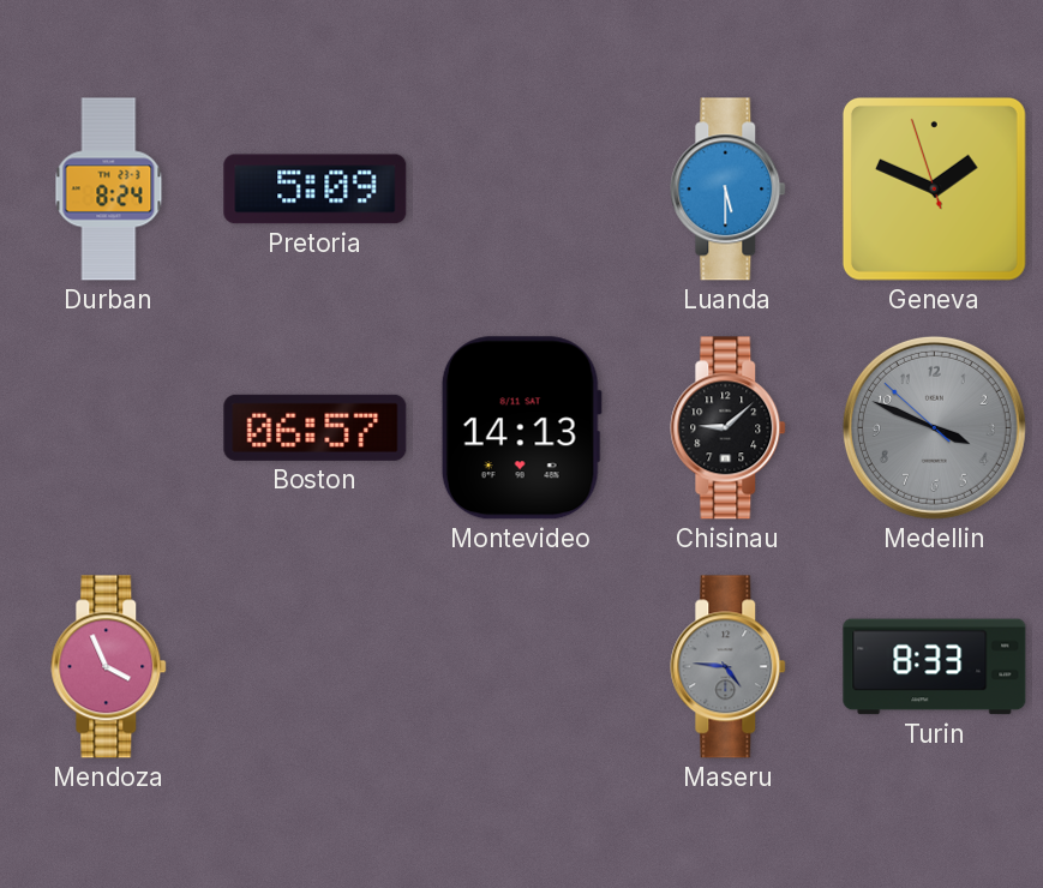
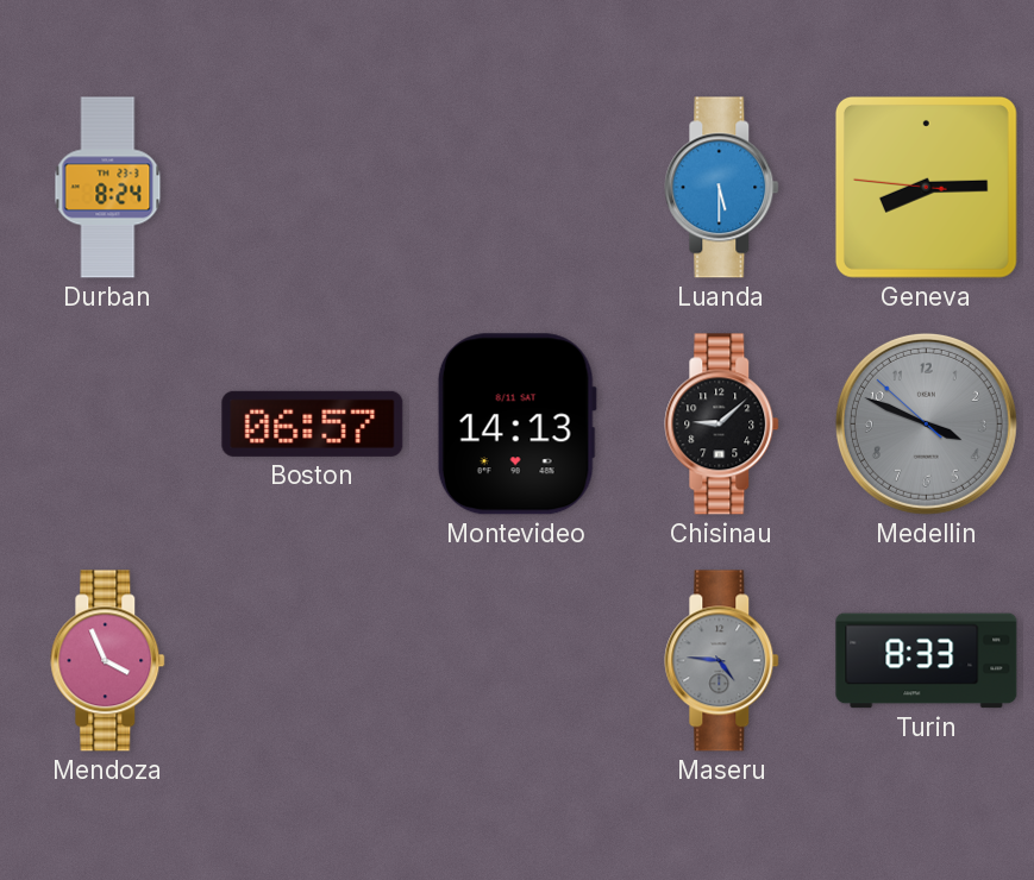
Pretoria: 5:09 -> none (316, 190)
Geneva: 1:48 -> 8:14 (926, 187)
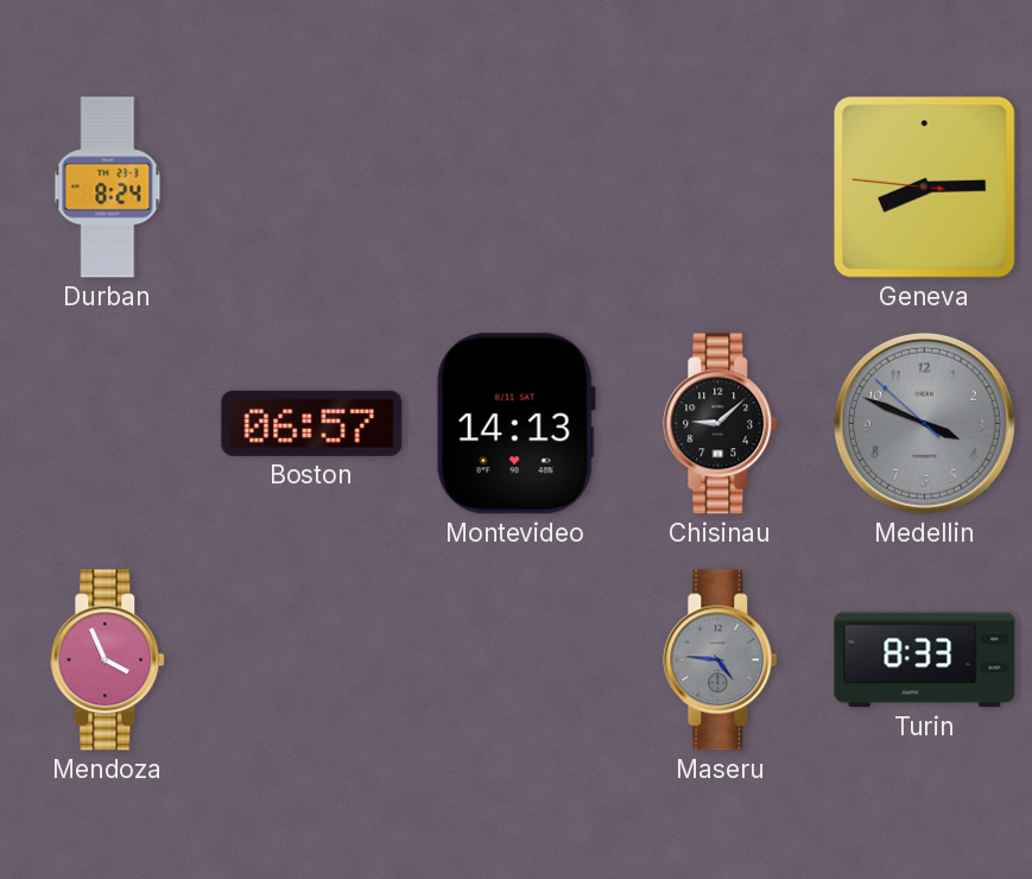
Luanda: 5:30 -> none (722, 188)
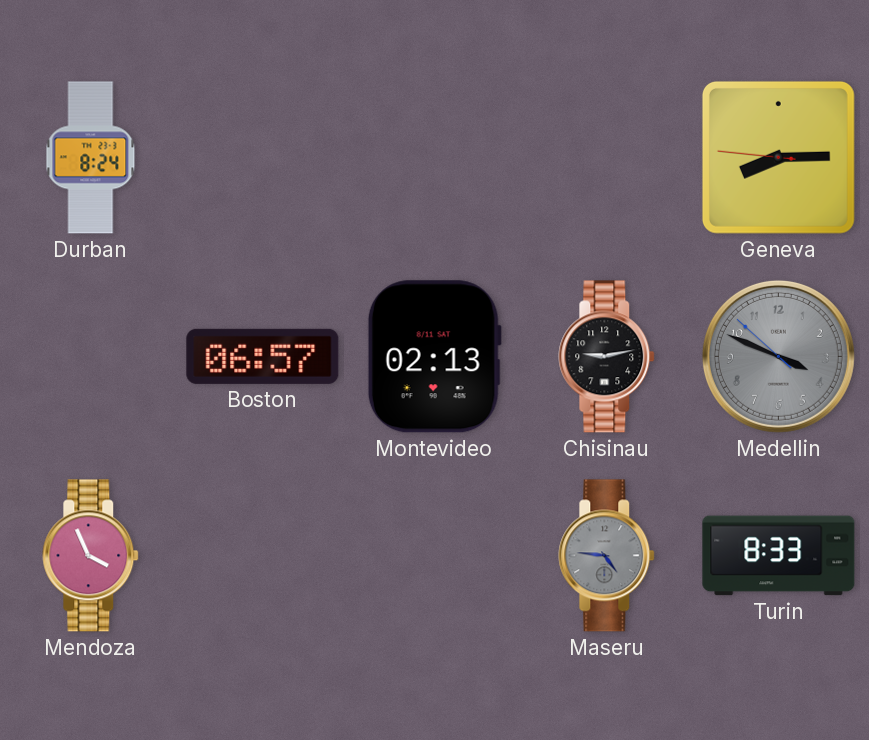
Montevideo: 14:13 -> 02:13 (434, 357)
Chisinau: 9:08 -> 9:13 (607, 357)
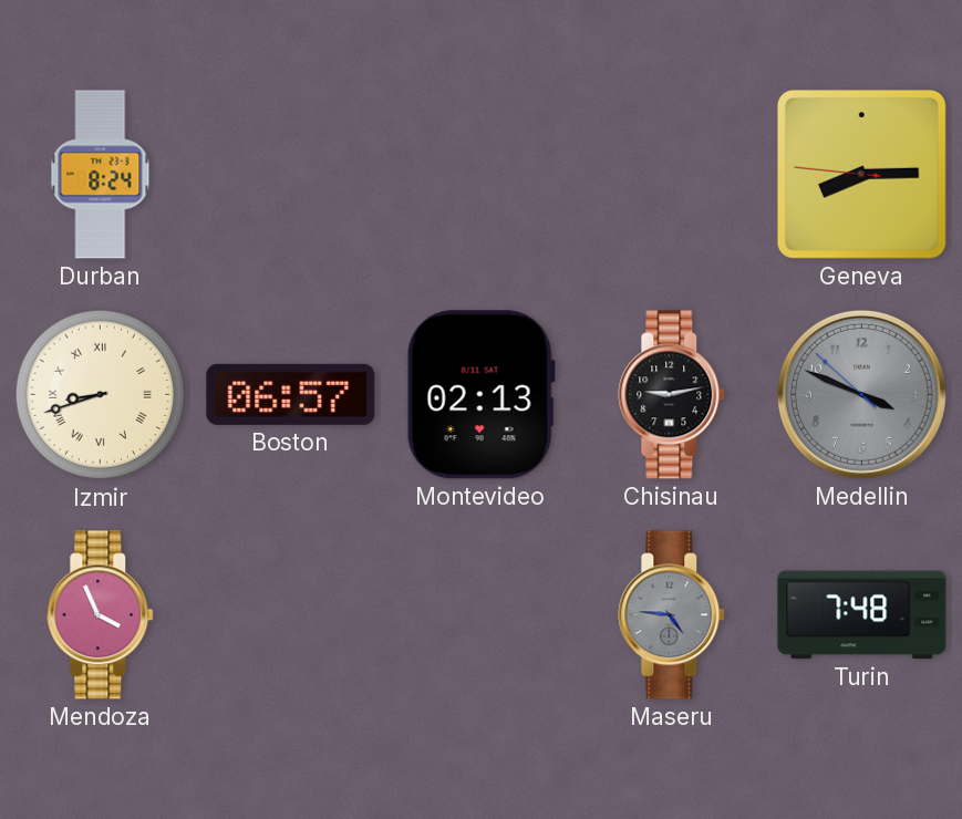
Izmir: none -> 8:42 (101, 395)
Turin: 8:33 -> 7:48 (862, 615)
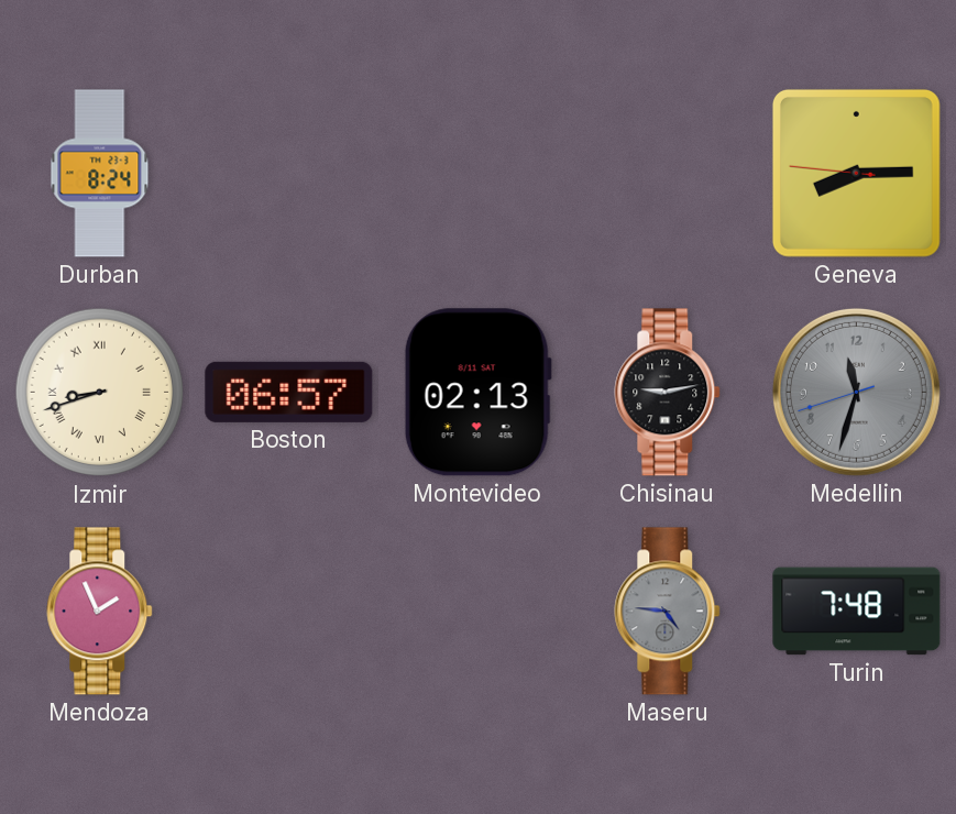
Medellin: 3:48 -> 11:32 (856, 392)
Mendoza: 3:56 -> 1:56 (100, 612)
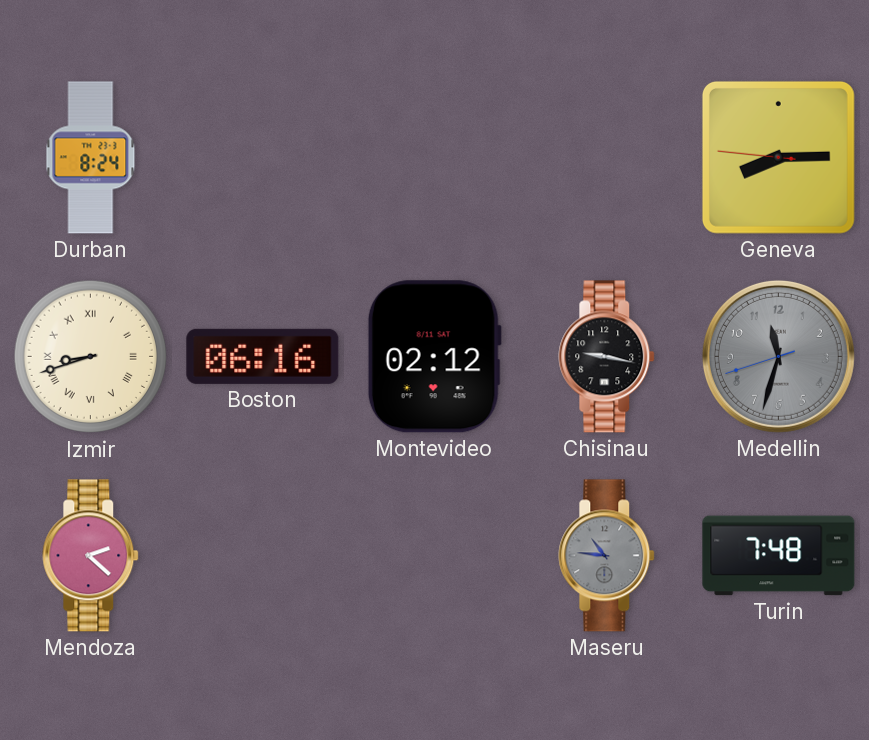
Boston: 06:57 -> 06:16 (263, 356)
Montevideo: 02:13 -> 02:12 (434, 357)
Chisinau: 9:13 -> 9:17 (607, 357)
Mendoza: 1:56 -> 2:22 (91, 556)
Maseru: 4:46 -> 10:46 (607, 556)
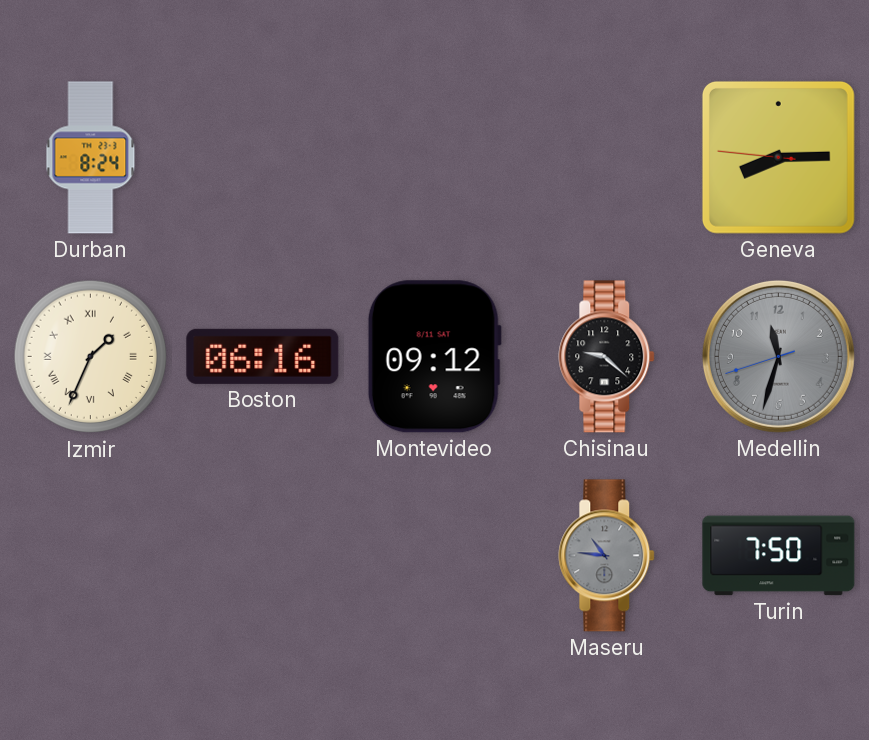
Izmir: 8:42 -> 1:34 (91, 357)
Montevideo: 02:12 -> 09:12 (434, 357)
Chisinau: 9:17 -> 9:22 (607, 357)
Mendoza: 2:22 -> none (91, 556)
Turin: 7:48 -> 7:50 (779, 556)
